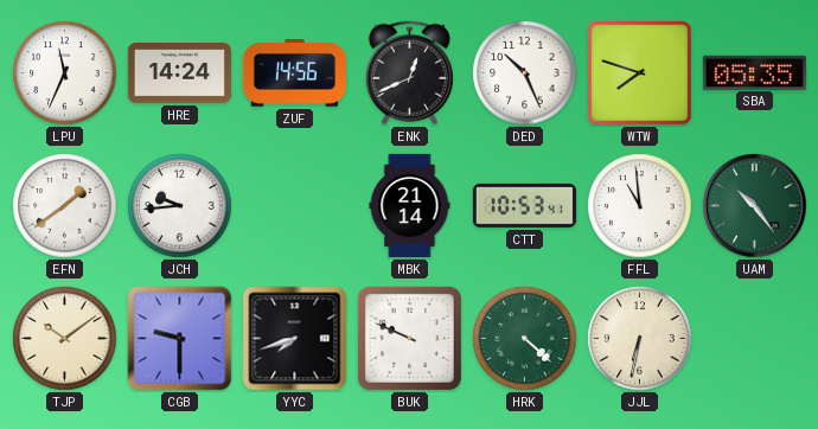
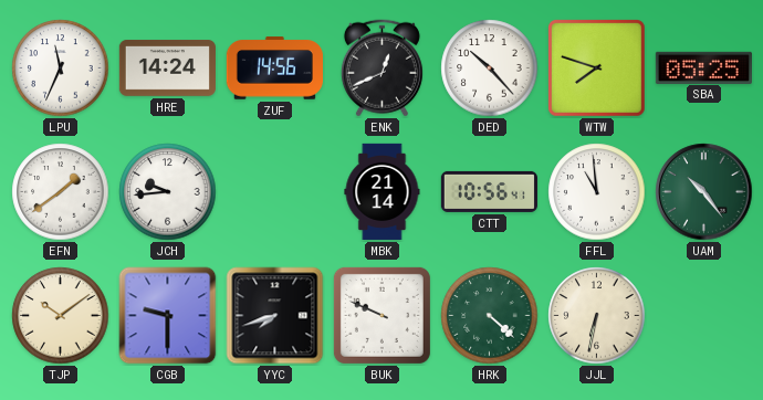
DED: 10:26 -> 10:23 (490, 69)
SBA: 05:35 -> 05:25 (703, 67)
CTT: 10:53 -> 10:56 (489, 191)
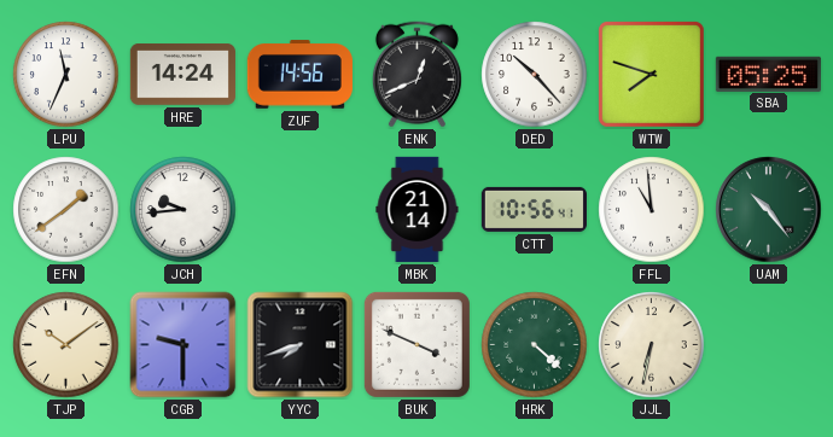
BUK: 9:49 -> 3:49 (416, 344)
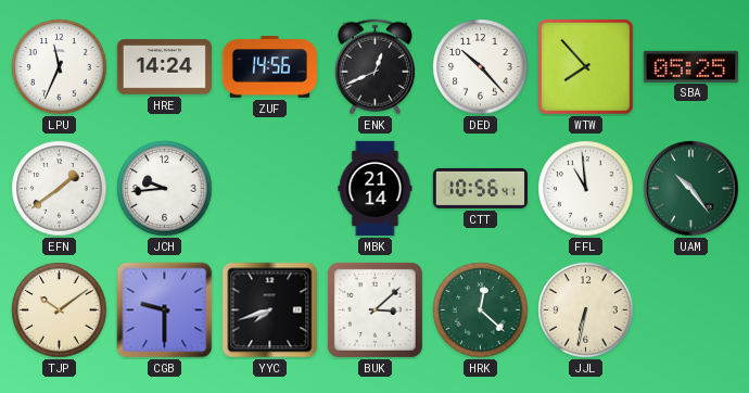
WTW: 7:48 -> 7:53 (585, 66)
BUK: 3:49 -> 3:08 (374, 309)
HRK: 4:22 -> 12:22 (481, 310)
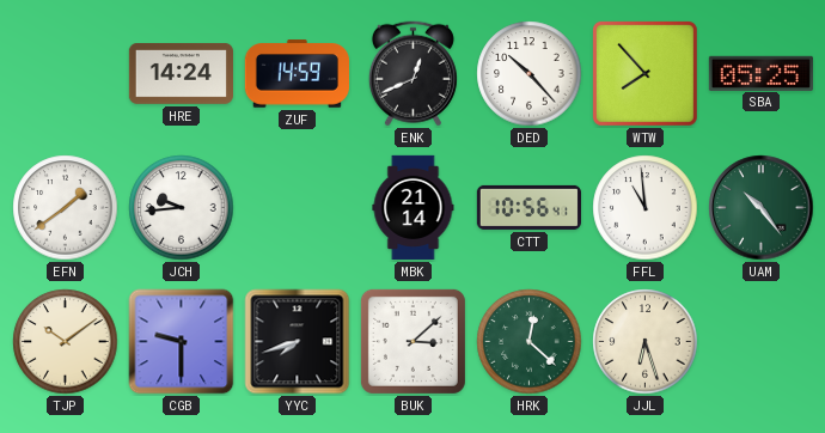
LPU: 11:34 -> none (60, 67)
ZUF: 14:56 -> 14:59 (297, 74)
JJL: 6:32 -> 6:27 (646, 342)
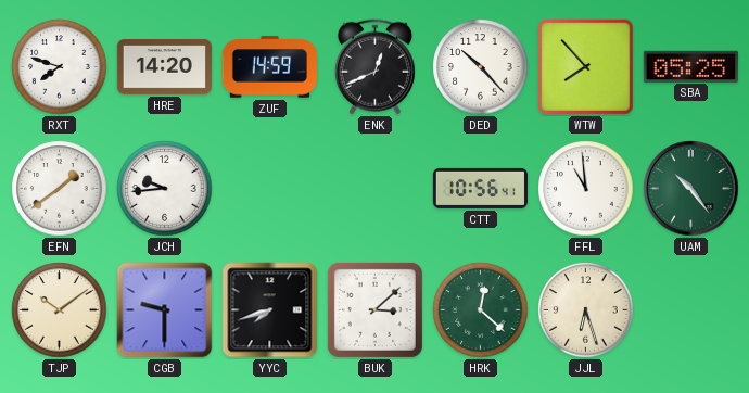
RXT: none -> 7:48 (60, 67)
HRE: 14:24 -> 14:20 (164, 67)
MBK: 21:14 -> none (414, 207)
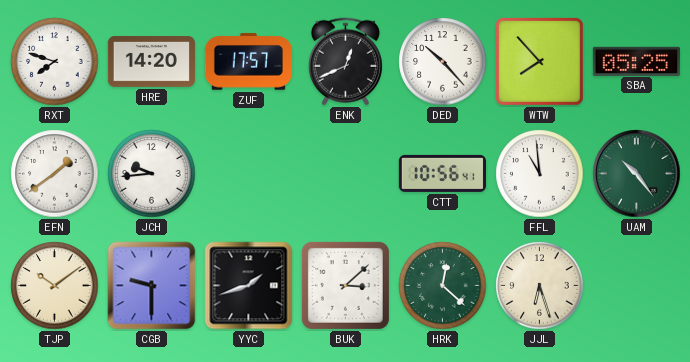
ZUF: 14:59 -> 17:57 (248, 62)
YYC: 7:42 -> 1:42 (249, 286)
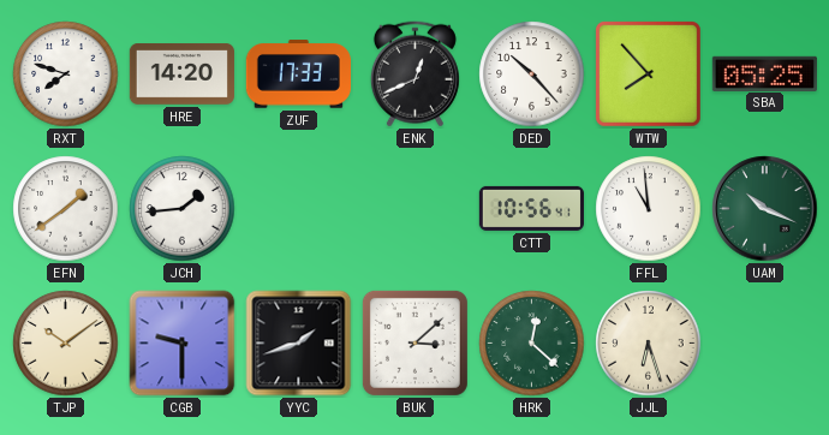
ZUF: 17:57 -> 17:33 (298, 75)
JCH: 9:44 -> 1:44 (183, 209)
UAM: 10:24 -> 10:19 (765, 209)
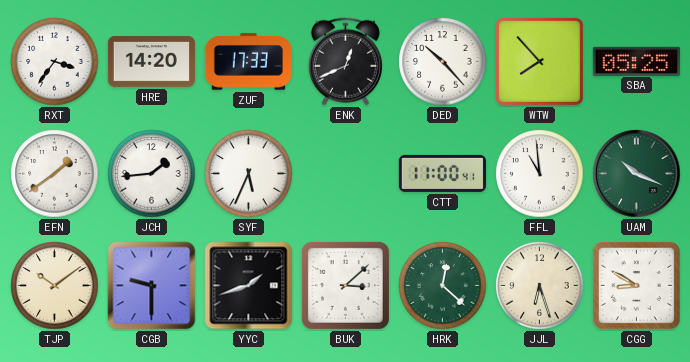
RXT: 7:48 -> 3:36 (55, 62)
SYF: none -> 5:34 (249, 174)
CTT: 10:56 -> 11:00 (442, 173)
CGG: none -> 8:50 (636, 285)
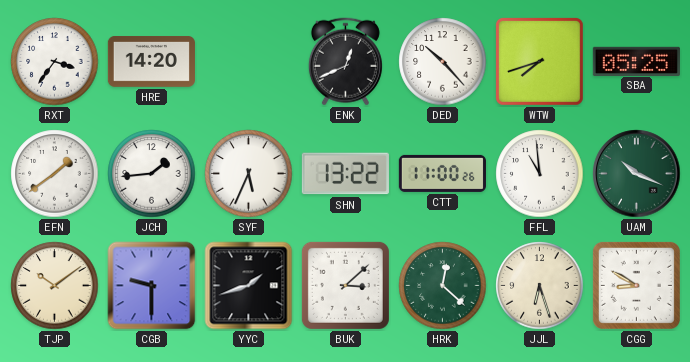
ZUF: 17:33 -> none (248, 62)
WTW: 7:53 -> 7:42 (539, 61)
SHN: none -> 13:22 (345, 174)
CTT: 11:00:41 -> 11:00:26 (442, 173)
